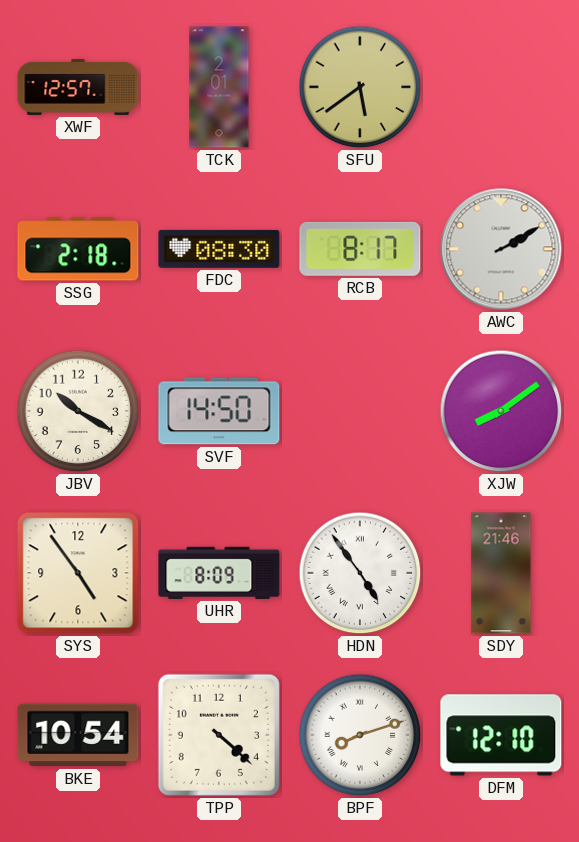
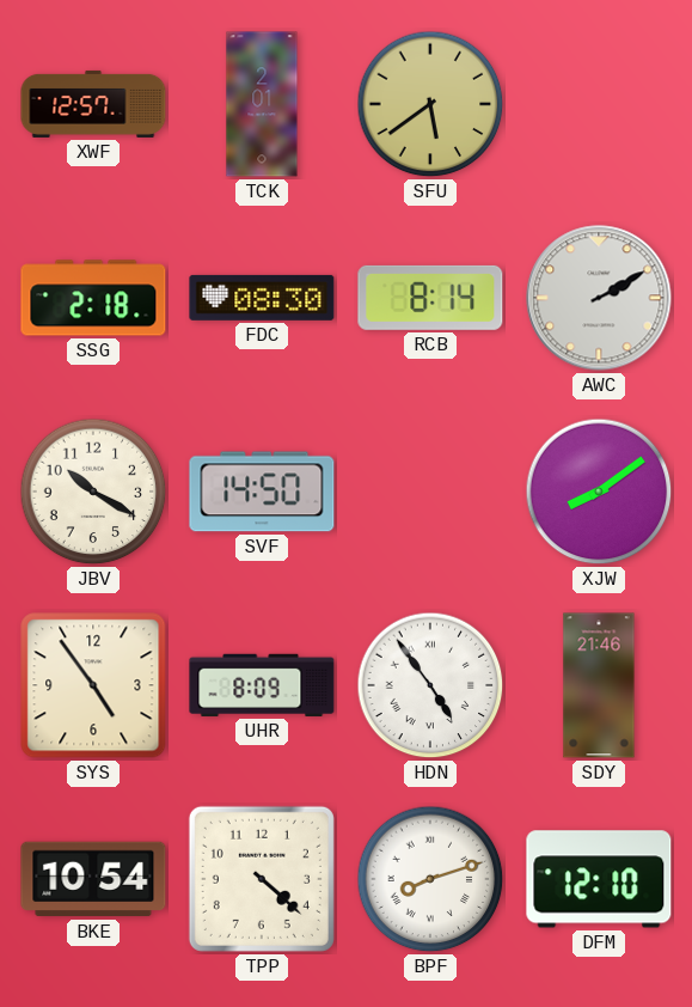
RCB: 8:17 -> 8:14 (430, 298)
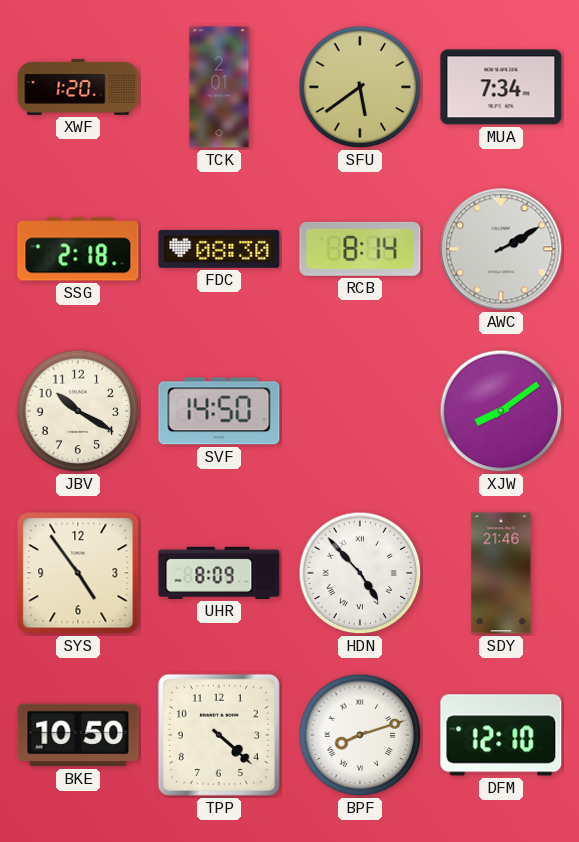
XWF: 12:57 -> 1:20 (78, 87)
MUA: none -> 7:34 (501, 87)
HDN: 4:54 -> 4:53 (360, 573)
BKE: 10:54 -> 10:50 (78, 735)
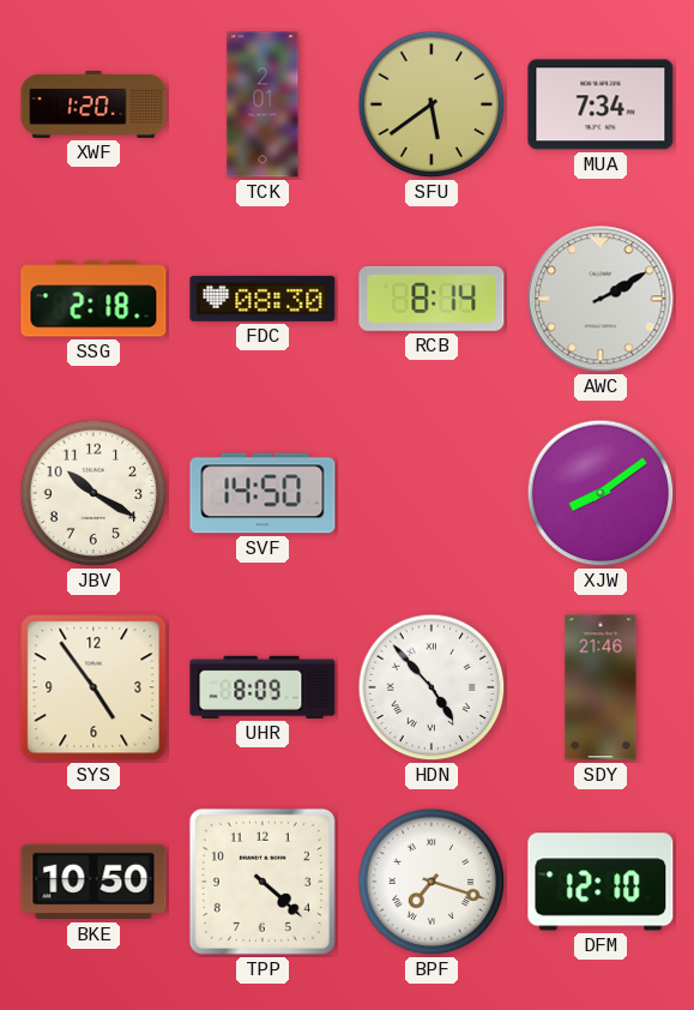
BPF: 8:12 -> 7:18 (432, 882)
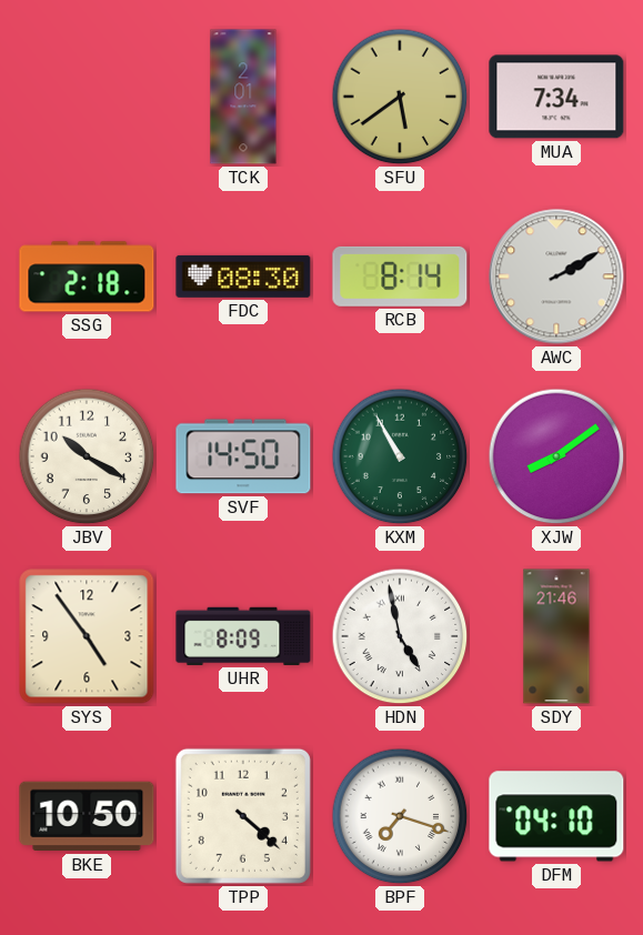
XWF: 1:20 -> none (93, 104)
KXM: none -> 10:55 (400, 456)
HDN: 4:53 -> 4:58 (400, 636)
DFM: 12:10 -> 04:10 (556, 816)
